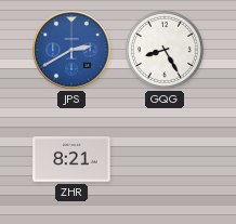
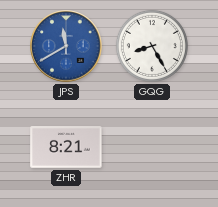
JPS: 2:40 -> 11:40 (66, 46)
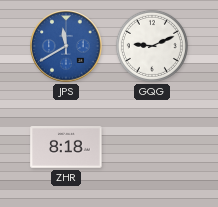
GQG: 8:25 -> 9:11 (152, 46)
ZHR: 8:21 -> 8:18 (66, 147)
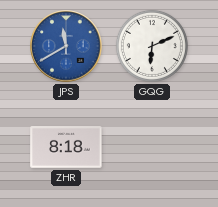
GQG: 9:11 -> 6:11 (152, 46)
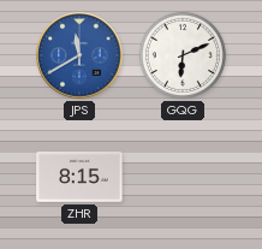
ZHR: 8:18 -> 8:15 (79, 177)
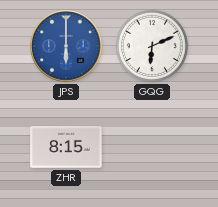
JPS: 11:40 -> 6:00 (66, 46)
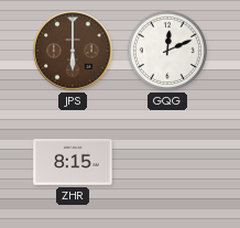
JPS dial: blue -> brown (73, 51)
GQG: 6:11 -> 12:11 (167, 51)
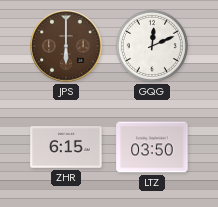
ZHR: 8:15 -> 6:15 (66, 147)
LTZ: none -> 03:50 (152, 147)
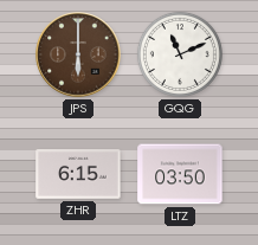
GQG: 12:11 -> 11:11 (180, 54)
